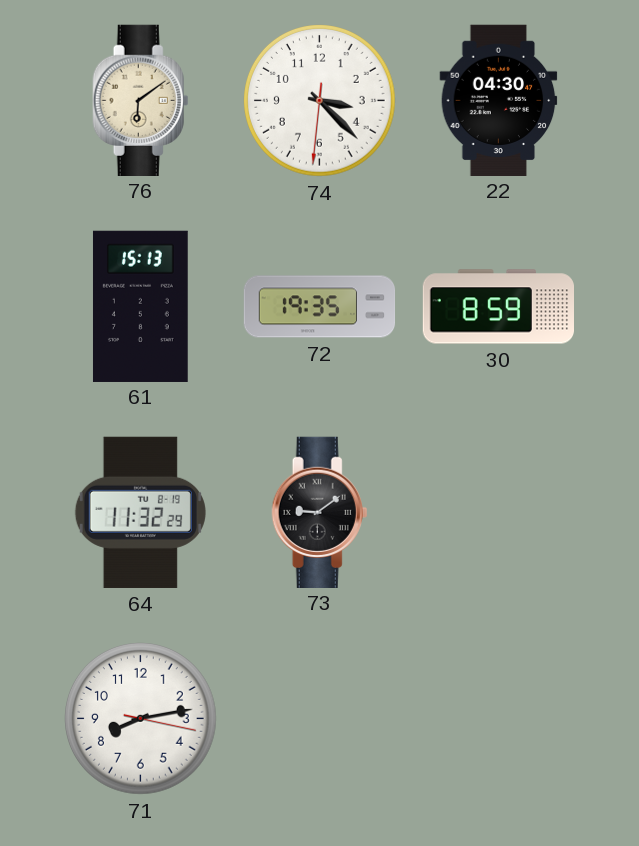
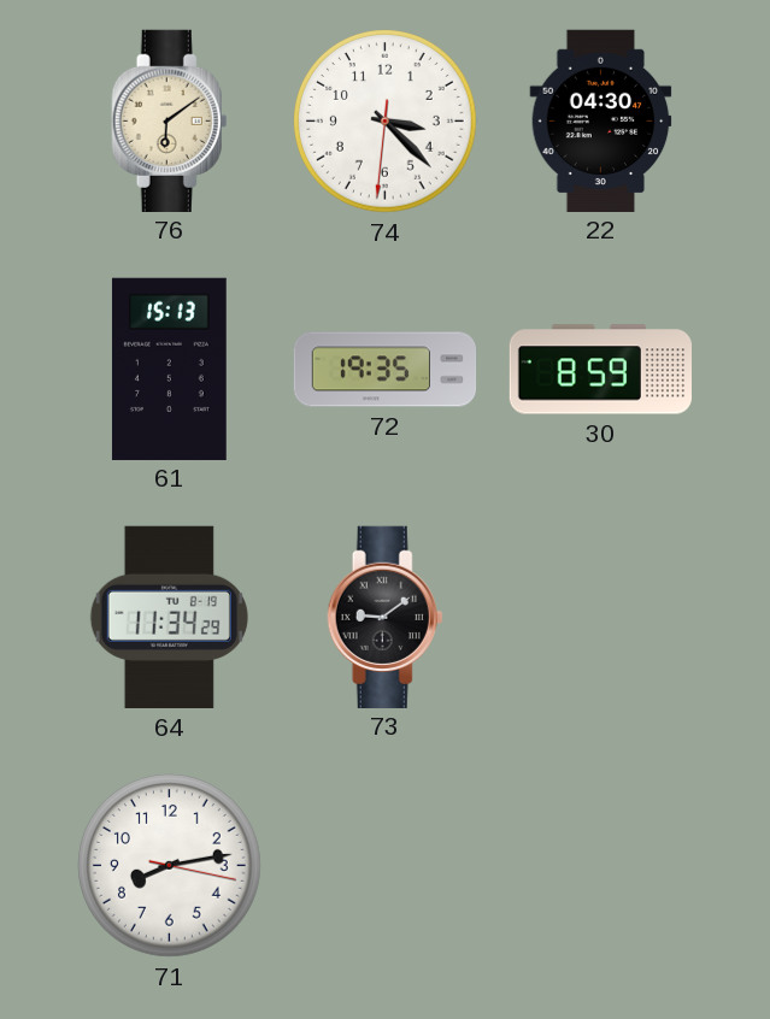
64: 11:32 -> 11:34 (169, 617)
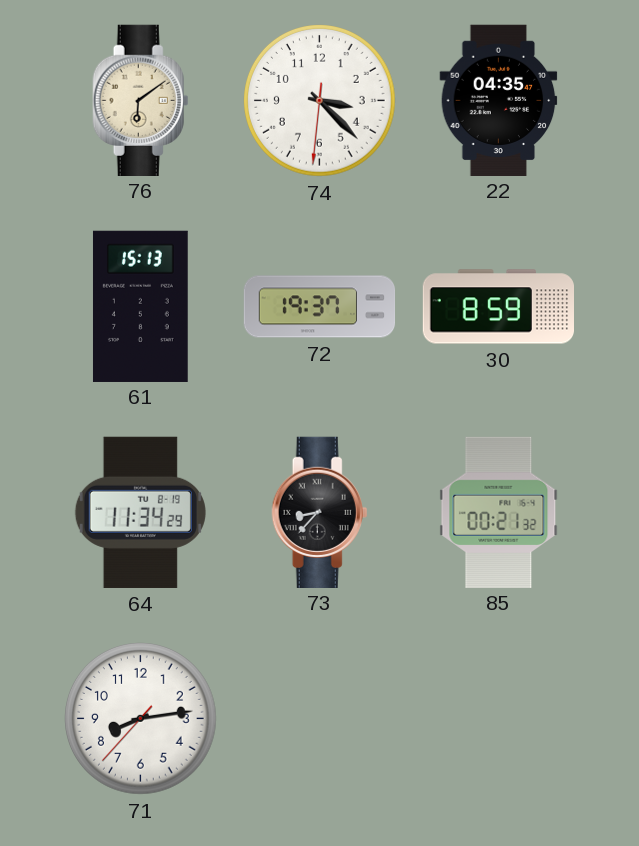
22: 04:30 -> 04:35 (499, 100)
72: 19:35 -> 19:37 (320, 307)
73: 9:09 -> 8:37 (320, 512)
85: none -> 00:21 (499, 512)
71: 8:13:17 -> 8:13:37 (141, 719)
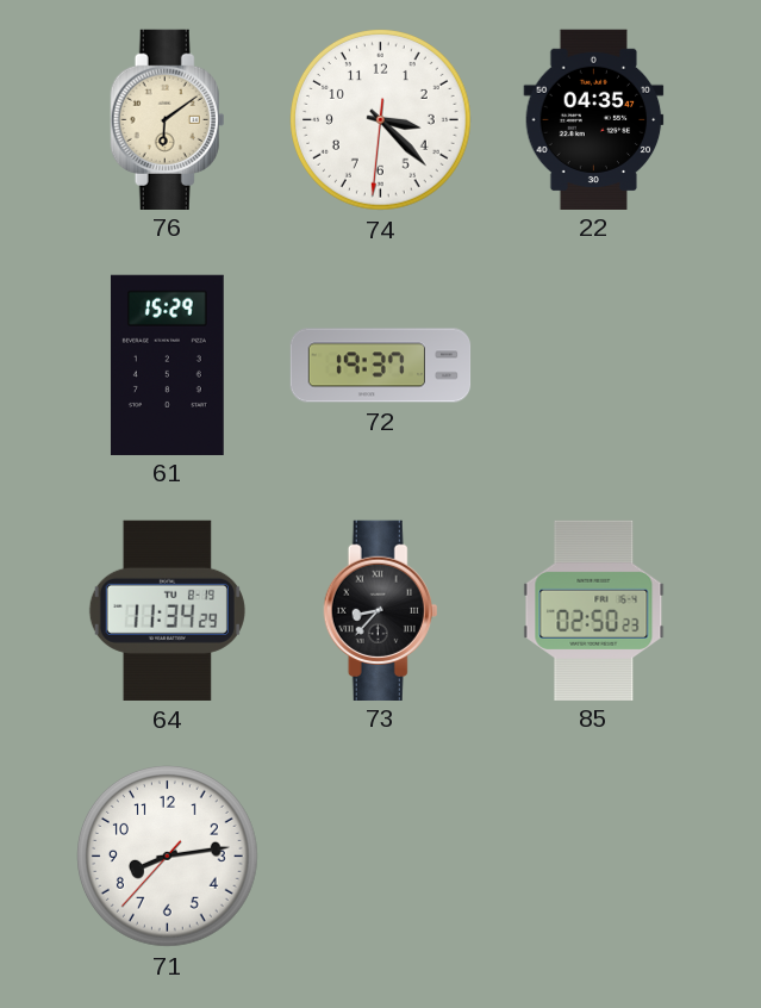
61: 15:13 -> 15:29 (167, 365)
30: 8:59 -> none (498, 307)
85: 00:21 -> 02:50 (594, 610)
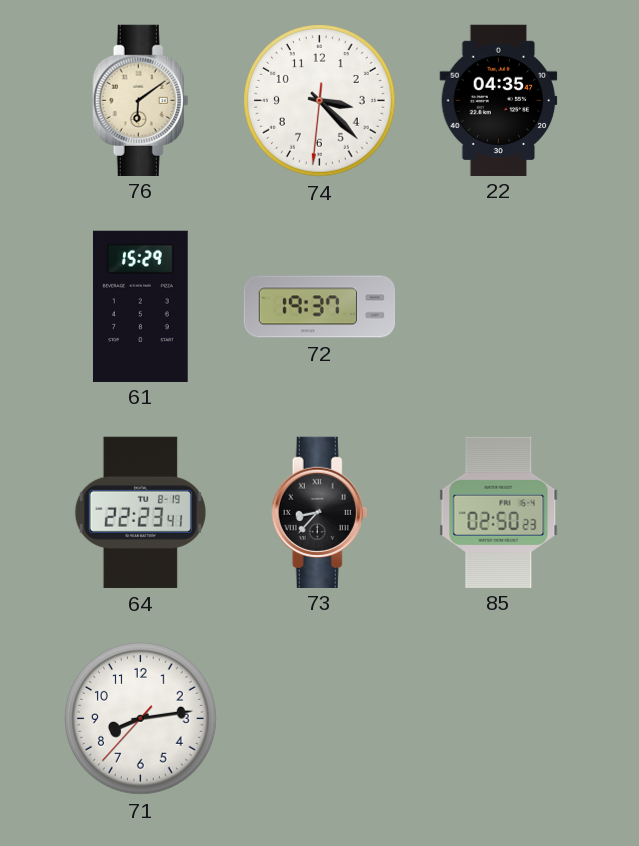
64: 11:34 -> 22:23 (140, 512)
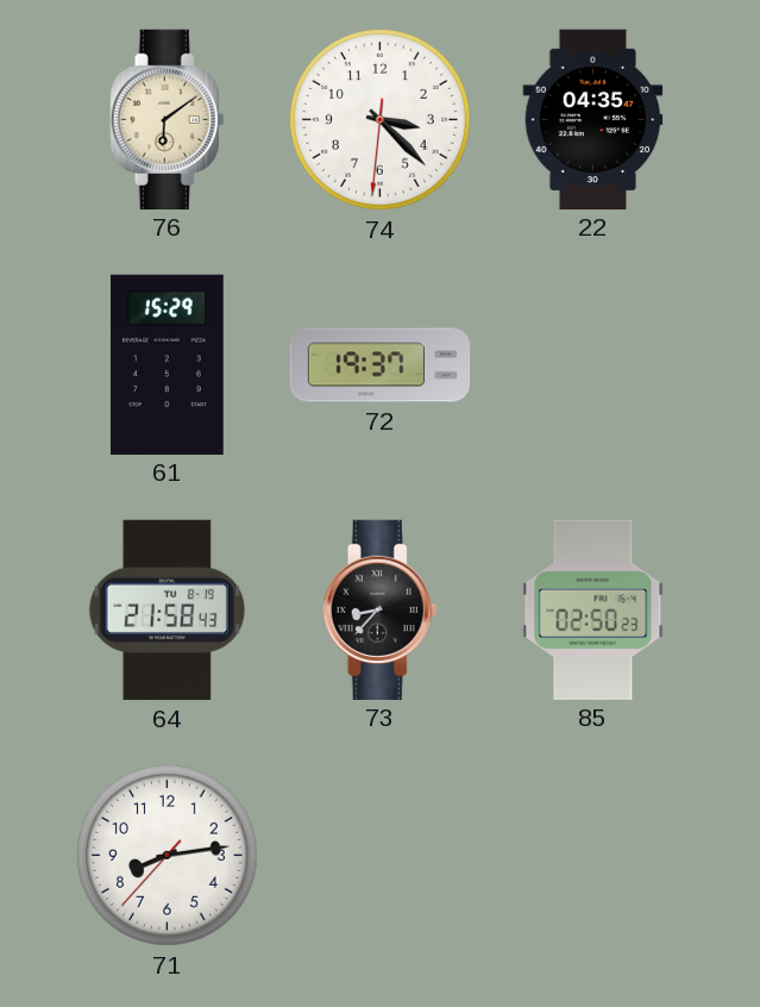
64: 22:23 -> 21:58 (167, 609)
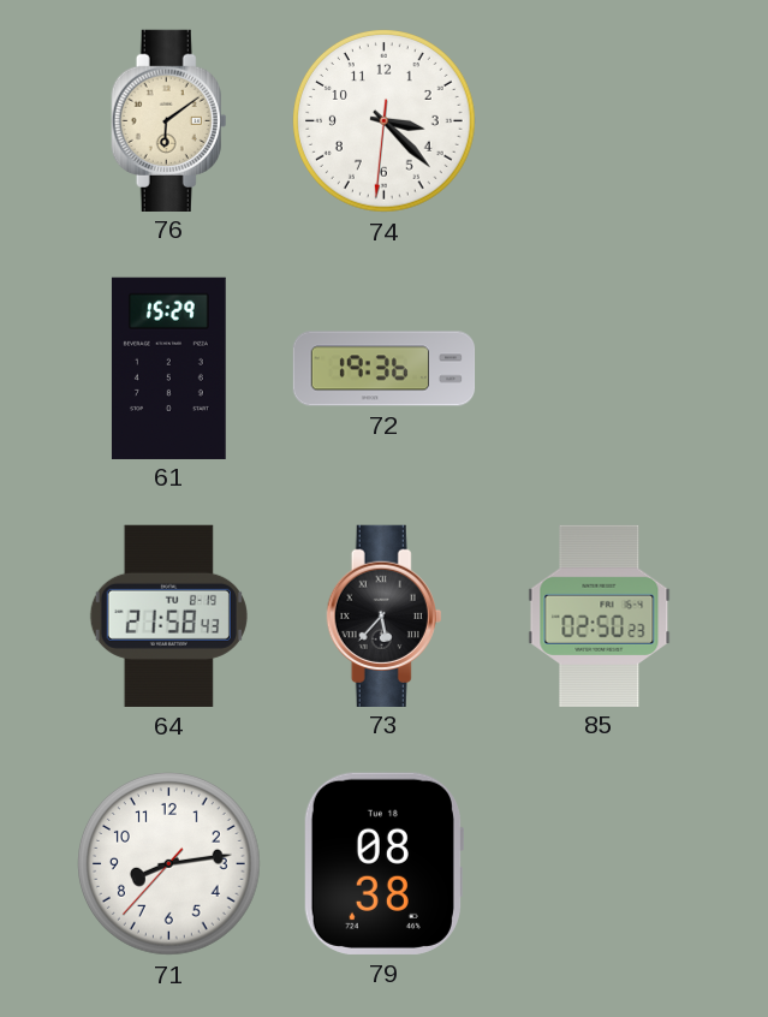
22: 04:35 -> none (593, 119)
72: 19:37 -> 19:36 (385, 369)
73: 8:37 -> 5:37 (385, 615)
79: none -> 08:38 (383, 863)
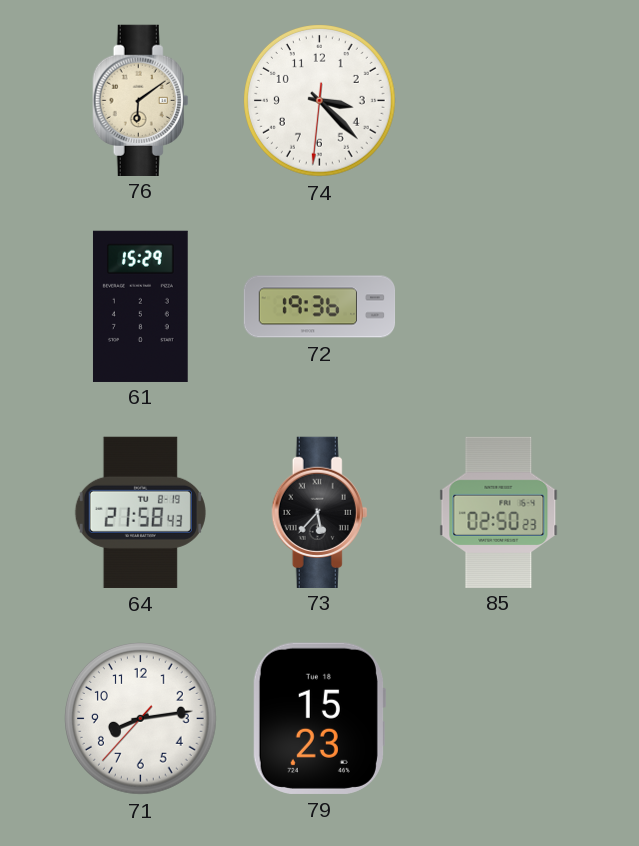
79: 08:38 -> 15:23 (319, 718)
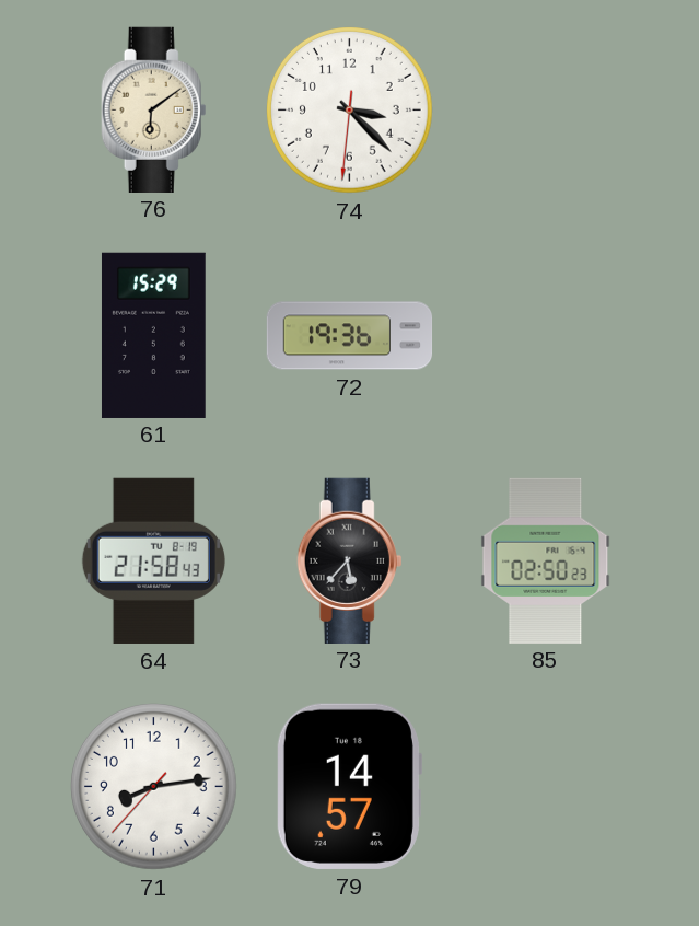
79: 15:23 -> 14:57 (349, 786)
